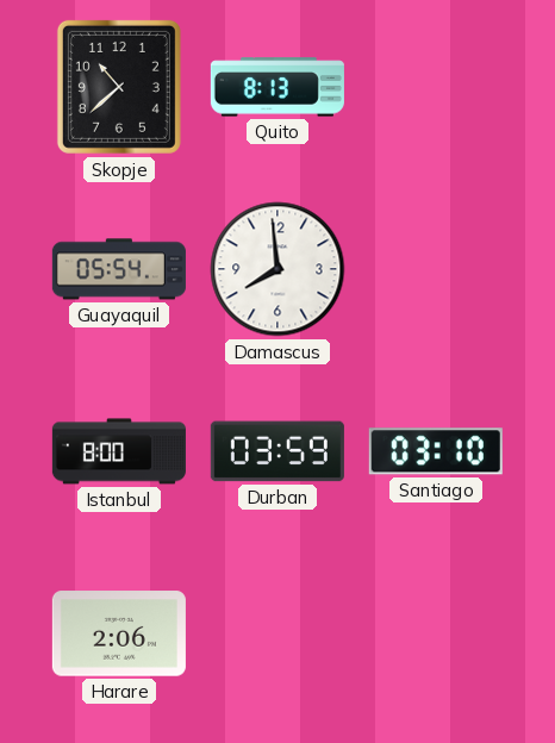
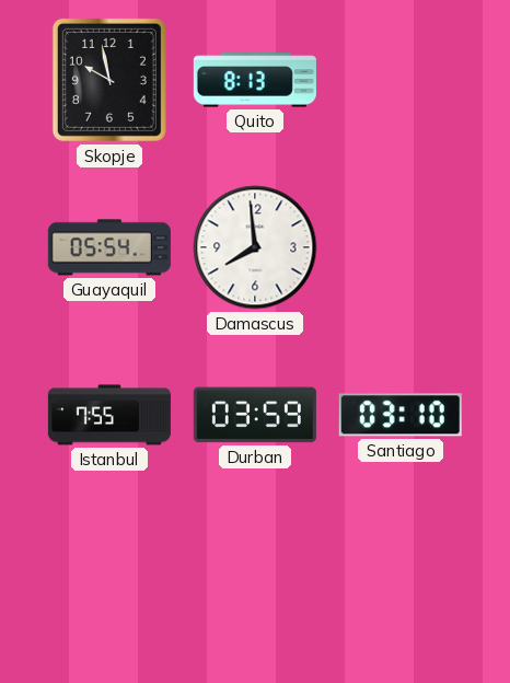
Skopje: 10:38 -> 9:58 (109, 80)
Istanbul: 8:00 -> 7:55 (109, 415)
Harare: 2:06 -> none (119, 633)
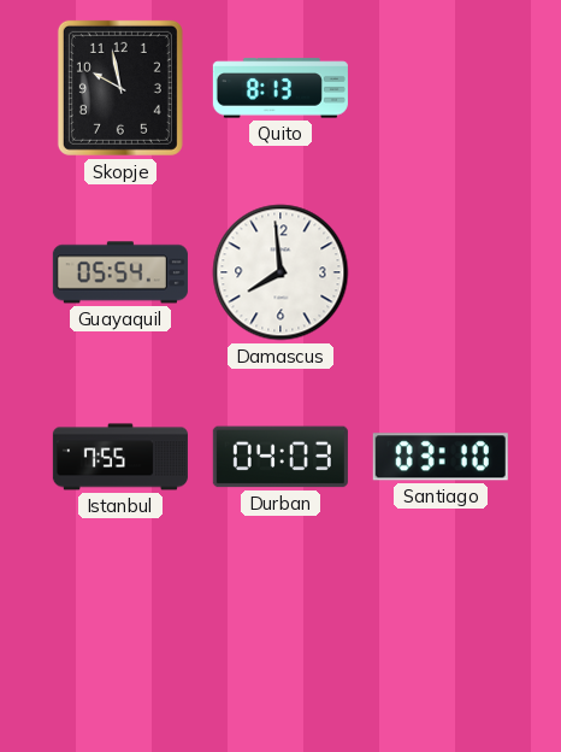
Durban: 03:59 -> 04:03 (280, 457)
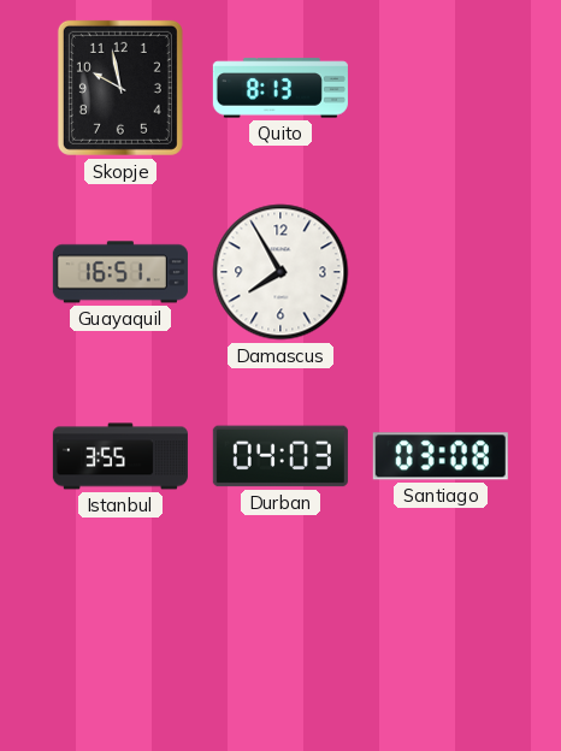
Guayaquil: 05:54 -> 16:51 (120, 272)
Damascus: 7:59 -> 7:55 (280, 272)
Istanbul: 7:55 -> 3:55 (120, 456)
Santiago: 03:10 -> 03:08 (441, 456)
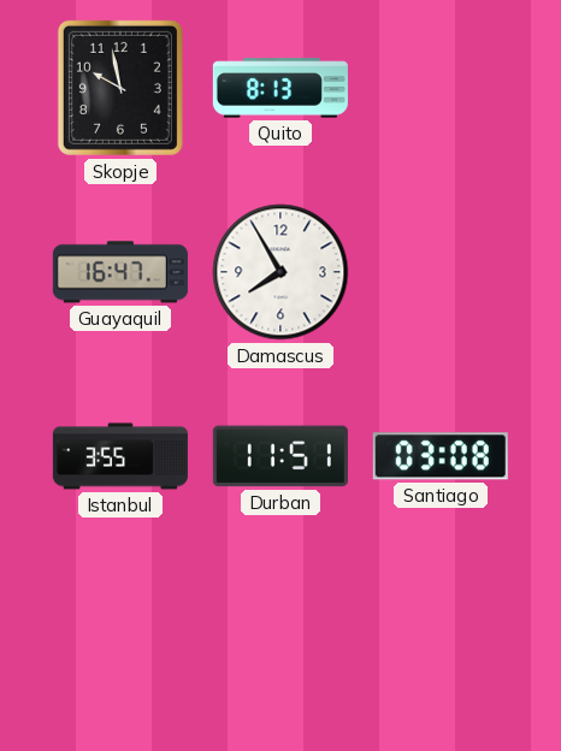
Guayaquil: 16:51 -> 16:47 (120, 272)
Durban: 04:03 -> 11:51 (280, 456)
